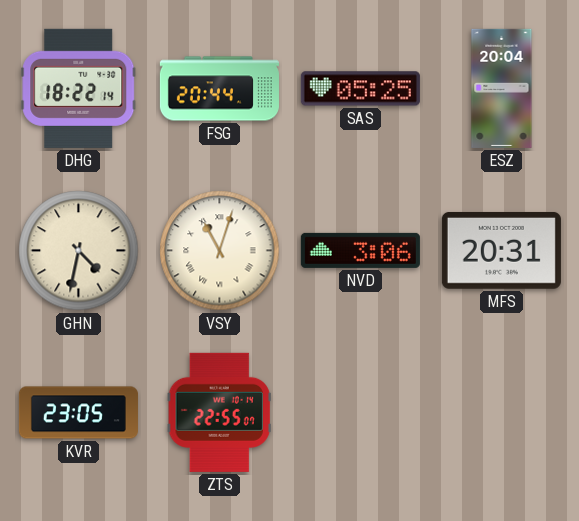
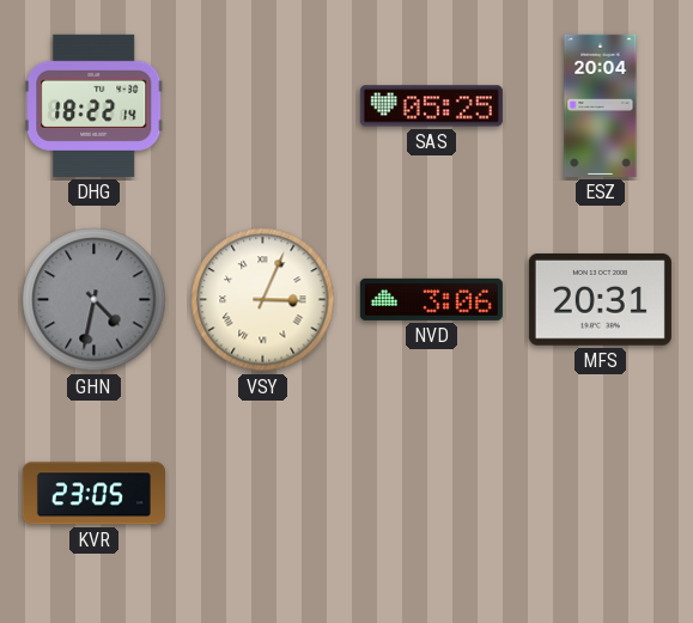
FSG: 20:44 -> none (219, 89)
GHN dial: cream -> grey (95, 300)
VSY: 11:03 -> 3:04 (263, 300)
ZTS: 22:55 -> none (219, 412)
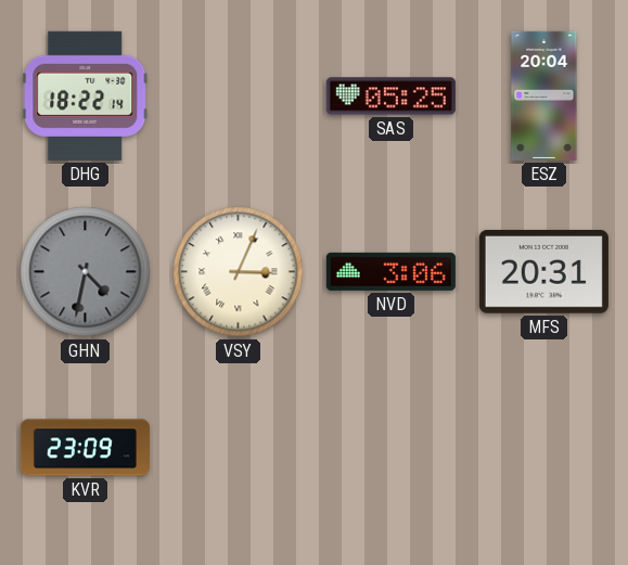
KVR: 23:05 -> 23:09 (85, 448)
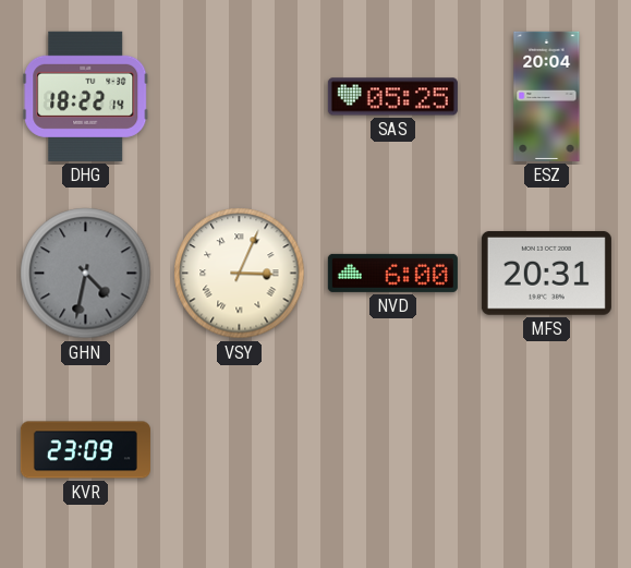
NVD: 3:06 -> 6:00 (392, 273)
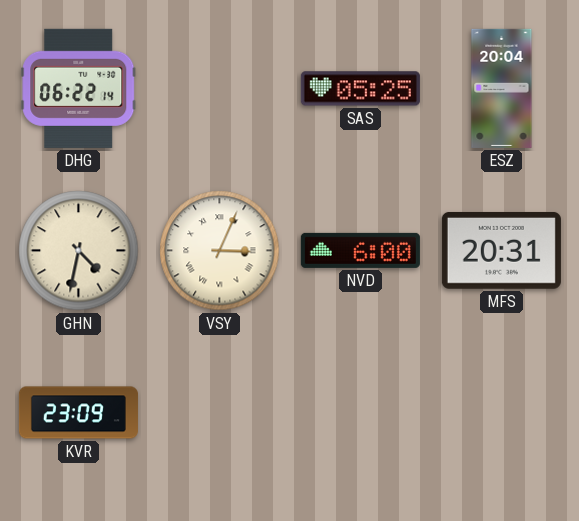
DHG: 18:22 -> 06:22 (79, 88)
GHN dial: grey -> cream (79, 251)
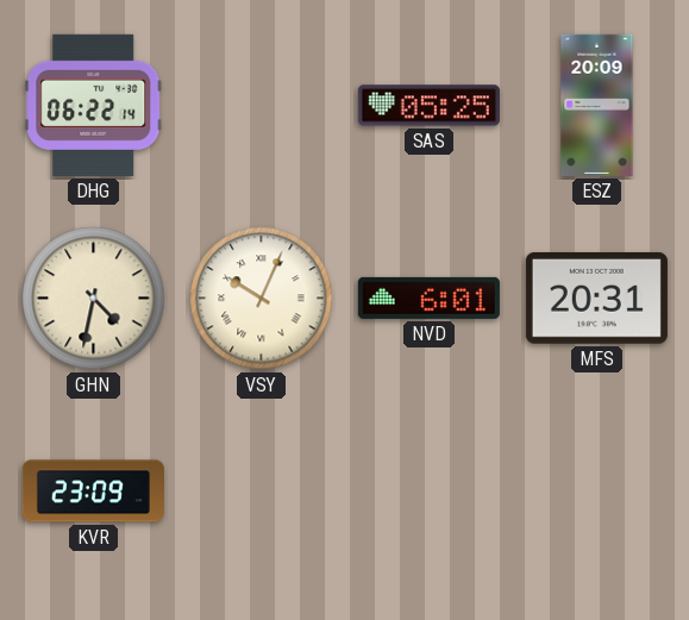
ESZ: 20:04 -> 20:09 (597, 105)
VSY: 3:04 -> 10:04 (262, 299)
NVD: 6:00 -> 6:01 (428, 298)
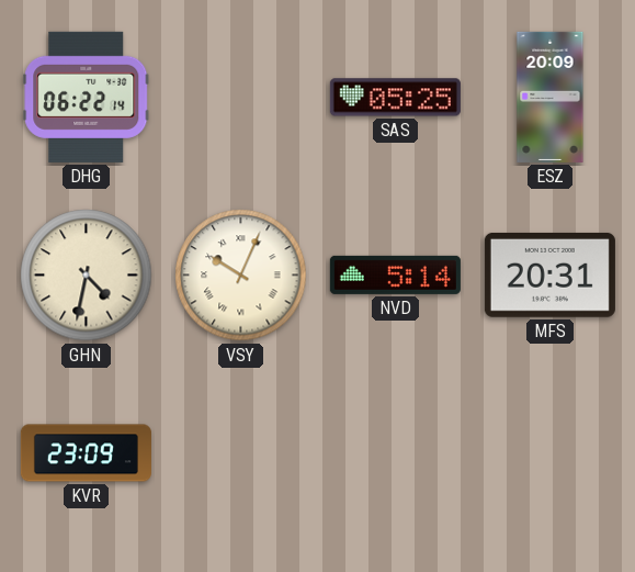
NVD: 6:01 -> 5:14 (395, 274)
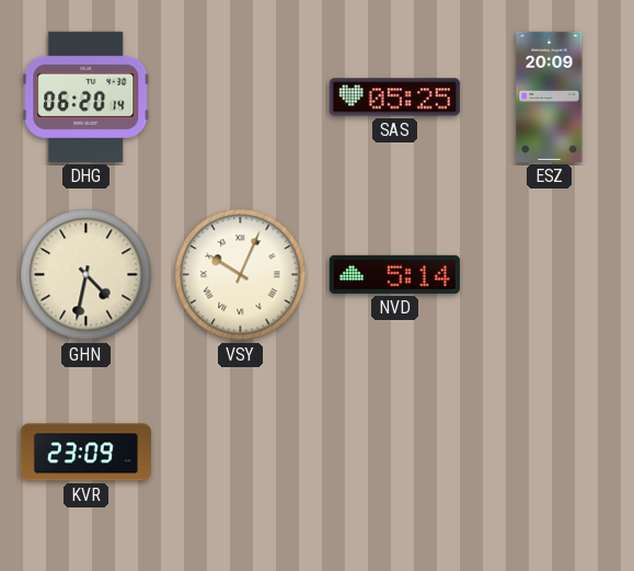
DHG: 06:22 -> 06:20 (87, 96)
MFS: 20:31 -> none (549, 274)
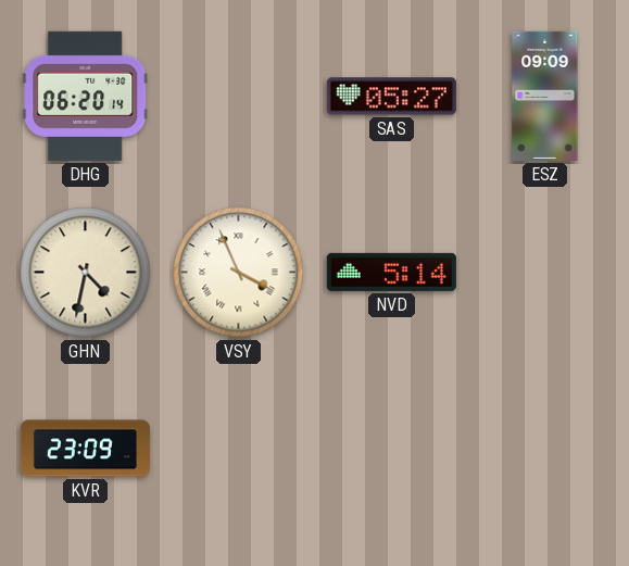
SAS: 05:25 -> 05:27 (391, 97)
ESZ: 20:09 -> 09:09 (545, 96)
VSY: 10:04 -> 3:56 (239, 273)
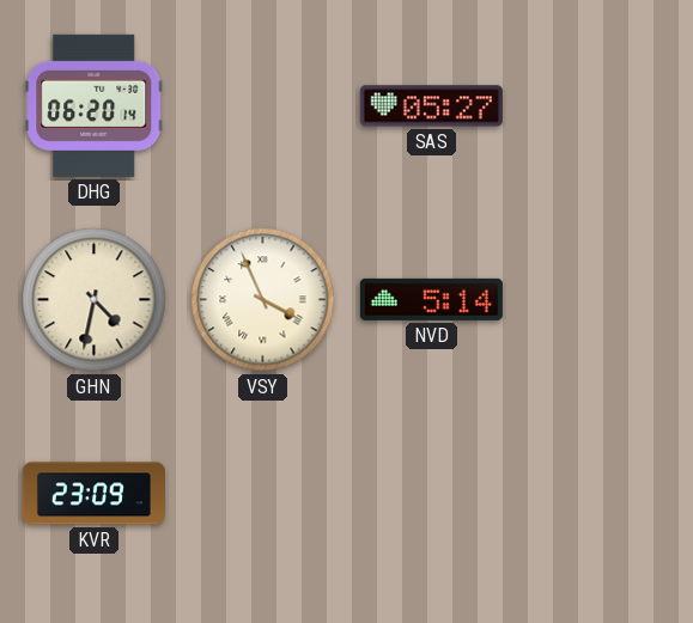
ESZ: 09:09 -> none (545, 96)
